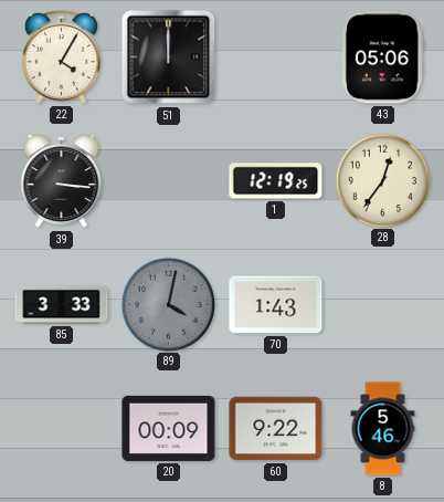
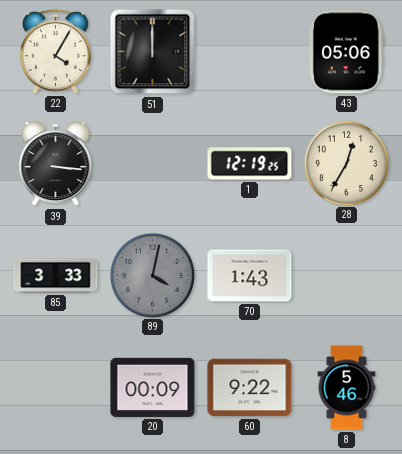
28: 12:36 -> 12:35 (346, 163)
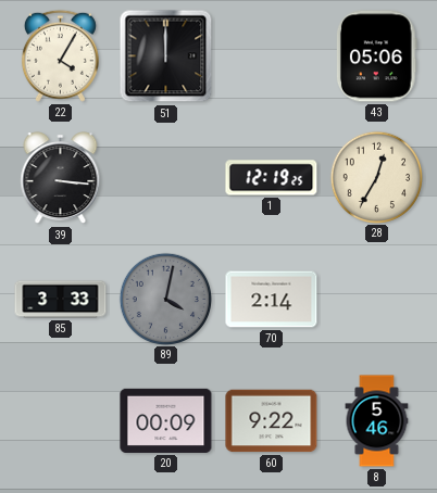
70: 1:43 -> 2:14 (272, 300)
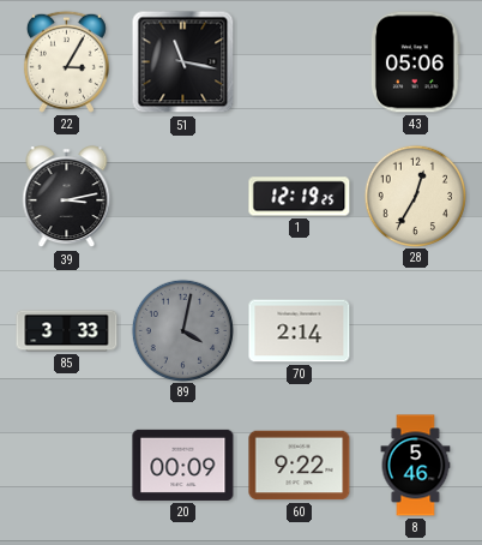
22: 4:05 -> 3:05 (66, 61)
51: 12:00 -> 11:17 (183, 62)
39: 3:16 -> 3:13 (67, 197)
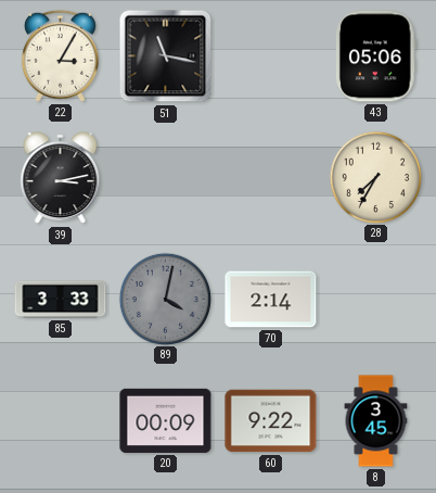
1: 12:19 -> none (300, 197)
28: 12:35 -> 7:35 (375, 177)
8: 5:46 -> 3:45 (376, 421)
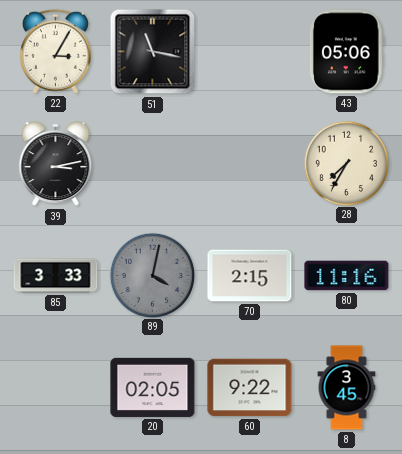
70: 2:14 -> 2:15 (250, 276)
80: none -> 11:16 (347, 276)
20: 00:09 -> 02:05 (153, 387)
